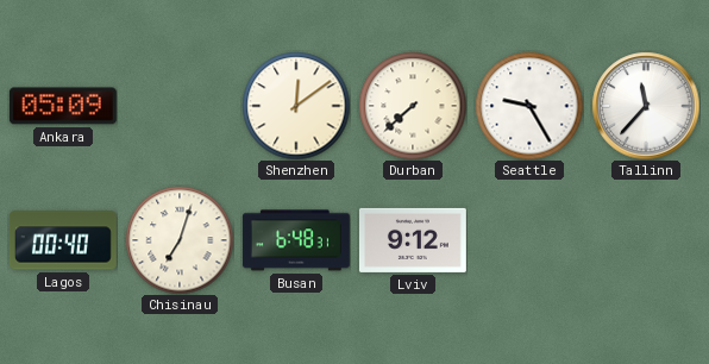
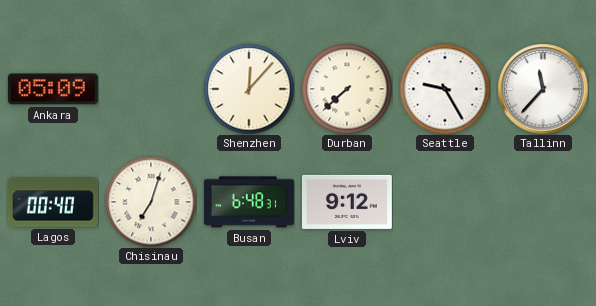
Shenzhen: 12:09 -> 12:07 (249, 89)
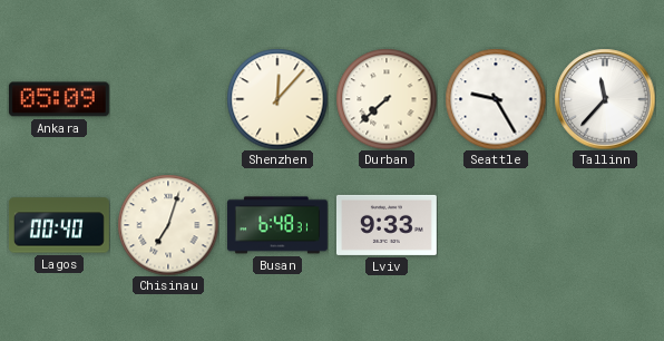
Lviv: 9:12 -> 9:33 (387, 225)
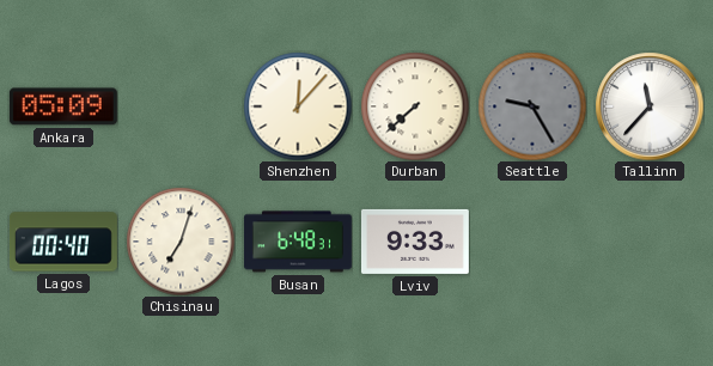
Seattle dial: white -> grey (532, 106)
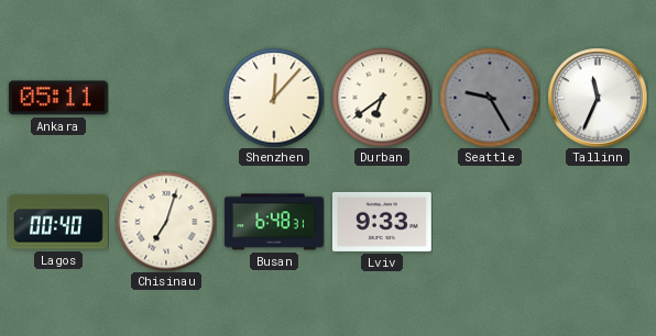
Ankara: 05:09 -> 05:11 (58, 98)
Durban: 7:38 -> 6:39 (382, 98)
Tallinn: 11:37 -> 11:34 (598, 98)
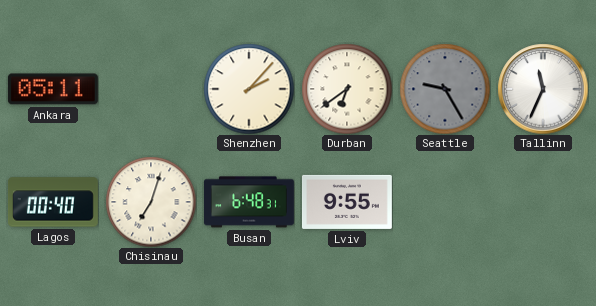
Shenzhen: 12:07 -> 2:07 (249, 89)
Lviv: 9:33 -> 9:55 (347, 202)
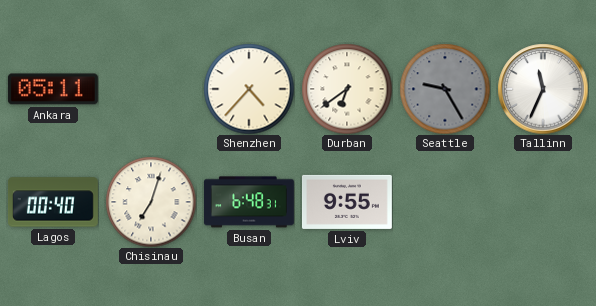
Shenzhen: 2:07 -> 4:37 (249, 89)
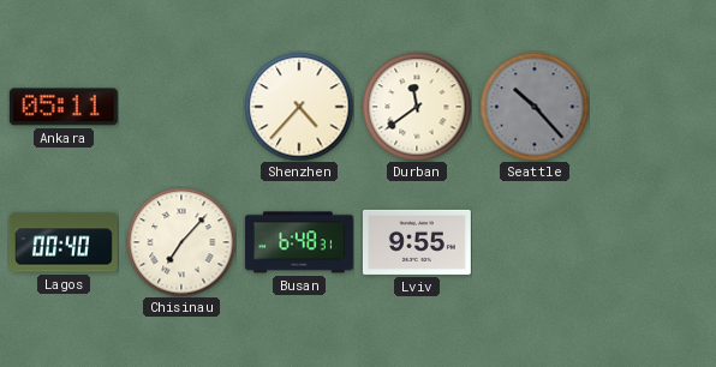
Durban: 6:39 -> 11:39 (417, 107)
Seattle: 9:25 -> 10:23 (535, 107)
Tallinn: 11:34 -> none (543, 89)
Chisinau: 7:03 -> 7:07 (181, 242)
